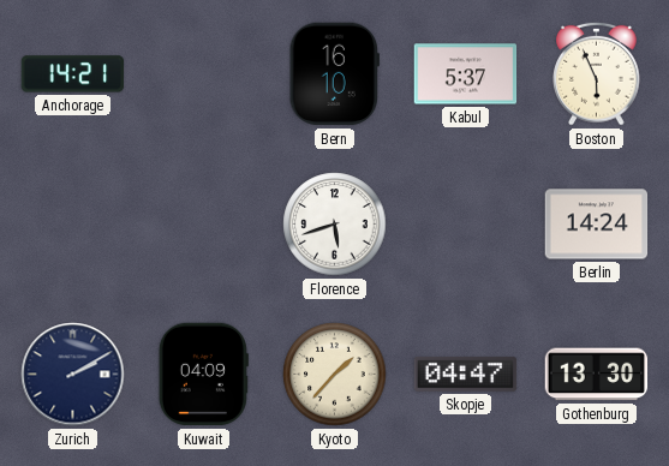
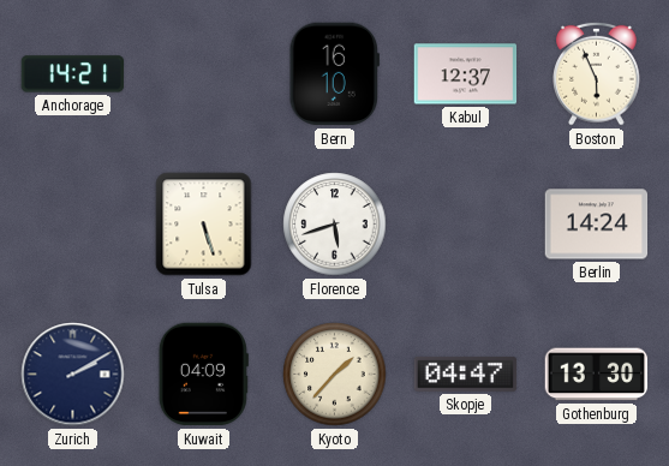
Kabul: 5:37 -> 12:37 (466, 74)
Tulsa: none -> 5:27 (204, 225)
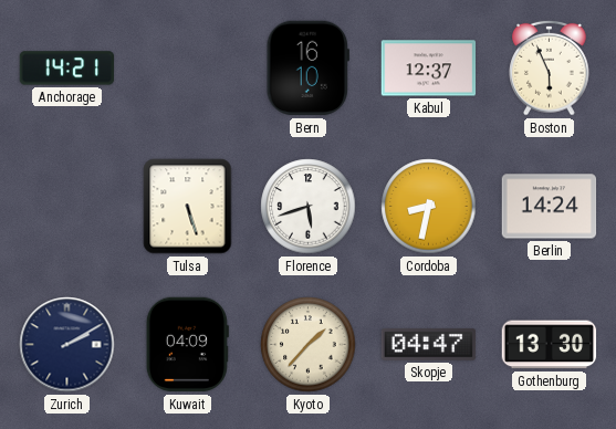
Cordoba: none -> 8:32 (429, 207)
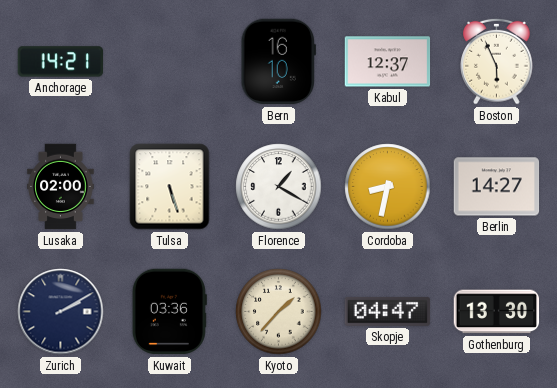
Lusaka: none -> 02:00 (61, 187)
Florence: 5:42 -> 1:20 (279, 187)
Berlin: 14:24 -> 14:27 (497, 187)
Kuwait: 04:09 -> 03:36 (169, 312)
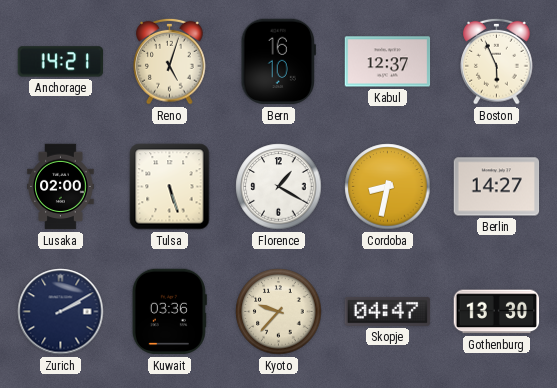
Reno: none -> 5:03 (170, 61)
Kyoto: 1:37 -> 9:37 (279, 312)
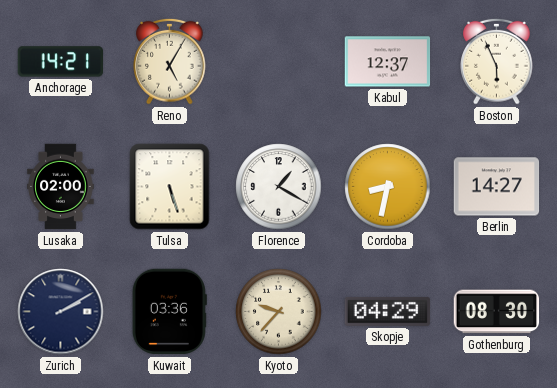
Reno: 5:03 -> 5:05 (170, 61)
Bern: 16:10 -> none (278, 62)
Skopje: 04:47 -> 04:29 (388, 312)
Gothenburg: 13:30 -> 08:30 (497, 312)
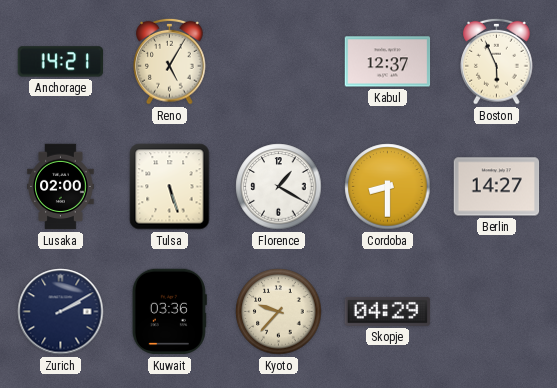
Cordoba: 8:32 -> 8:30 (388, 187)
Gothenburg: 08:30 -> none (497, 312)
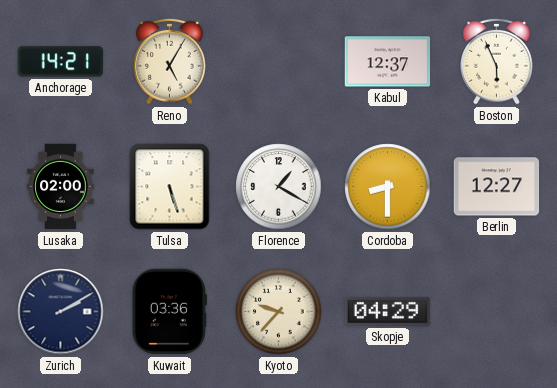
Berlin: 14:27 -> 12:27 (497, 187)
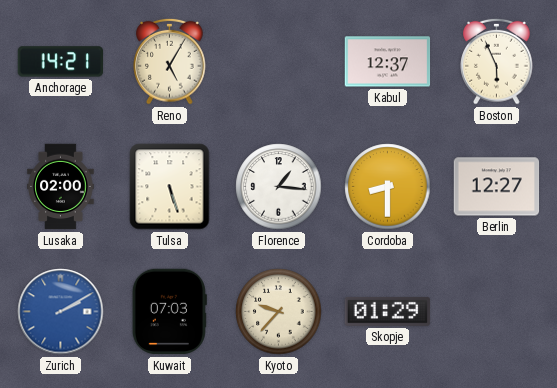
Florence: 1:20 -> 1:16 (279, 187)
Zurich dial: navy -> blue (61, 312)
Kuwait: 03:36 -> 07:03 (169, 312)
Skopje: 04:29 -> 01:29 (388, 312)
